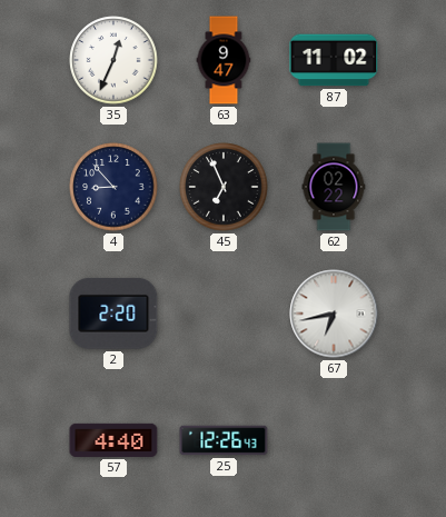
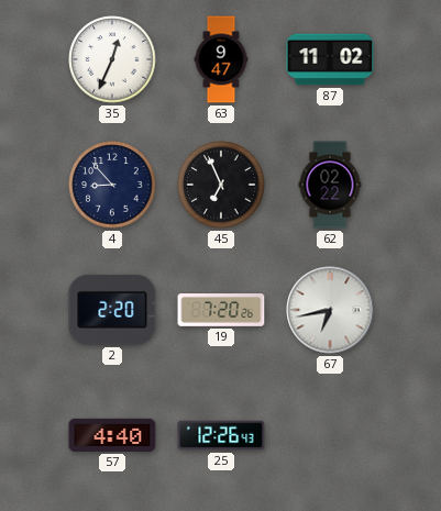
19: none -> 7:20 (221, 311)
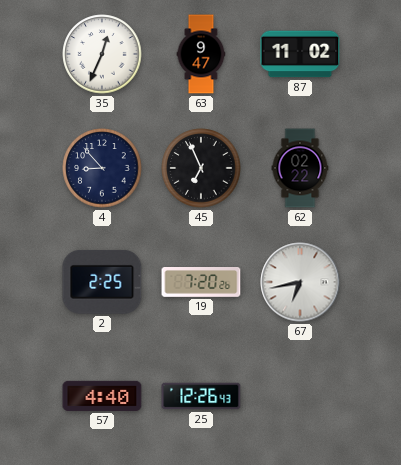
2: 2:20 -> 2:25 (102, 282)
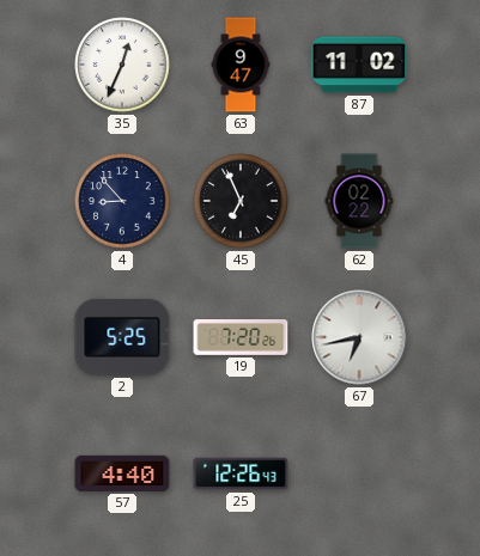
2: 2:25 -> 5:25 (122, 337)
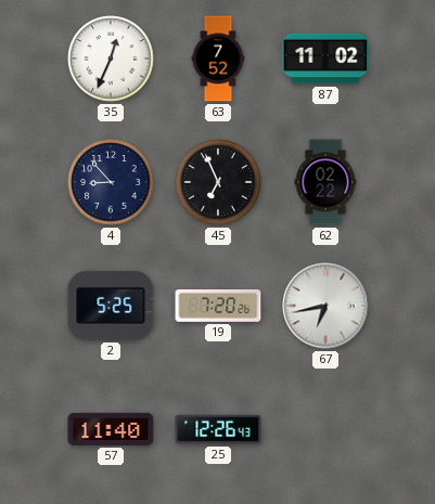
63: 9:47 -> 7:52 (218, 59)
57: 4:40 -> 11:40 (111, 429)
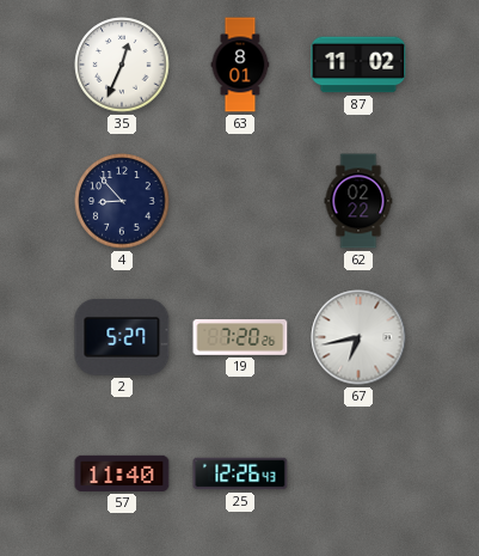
63: 7:52 -> 8:01 (240, 65)
45: 6:56 -> none (218, 182)
2: 5:25 -> 5:27 (122, 337)
